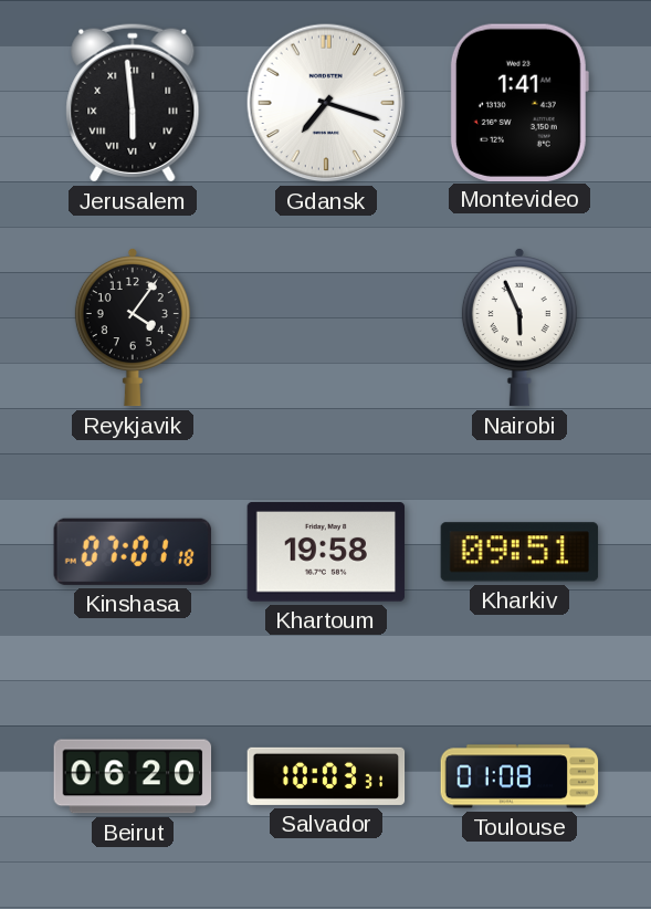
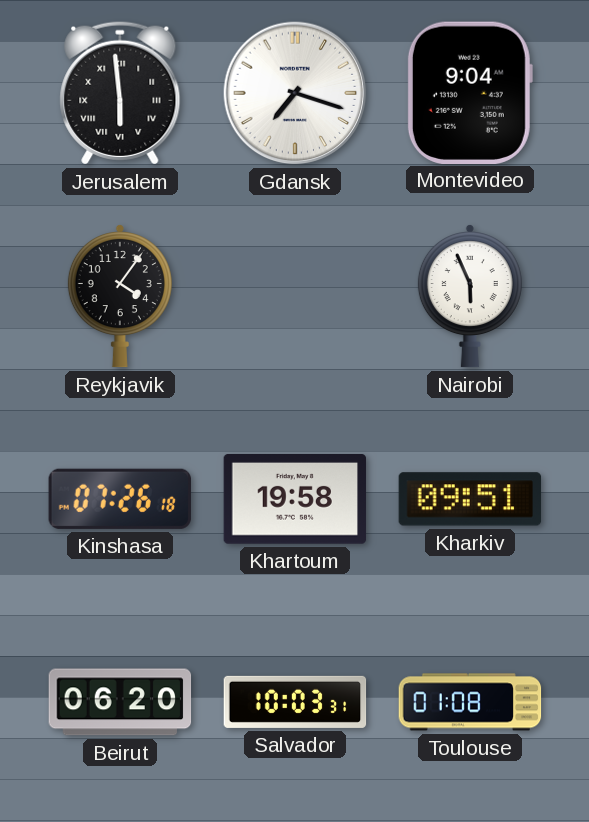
Montevideo: 1:41 -> 9:04 (470, 92)
Kinshasa: 07:01 -> 07:26 (120, 499)
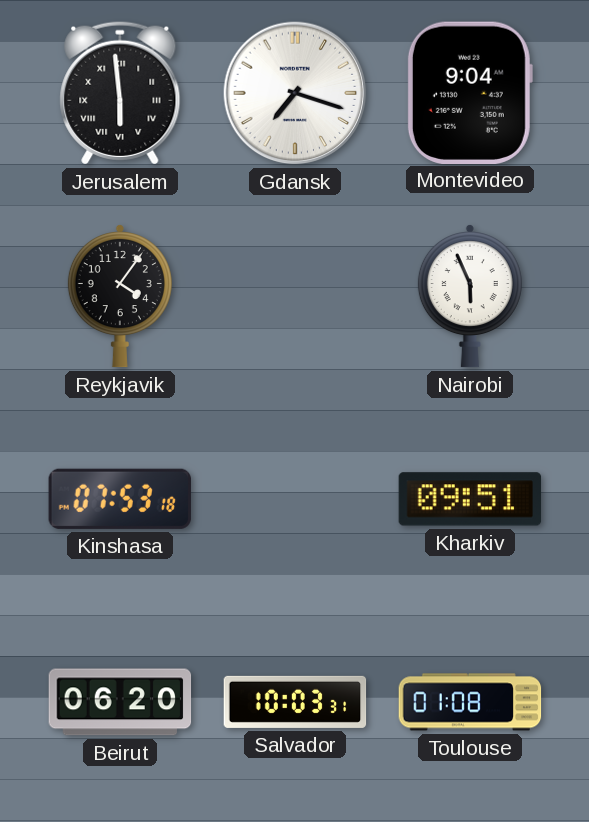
Kinshasa: 07:26 -> 07:53 (120, 499)
Khartoum: 19:58 -> none (295, 500)
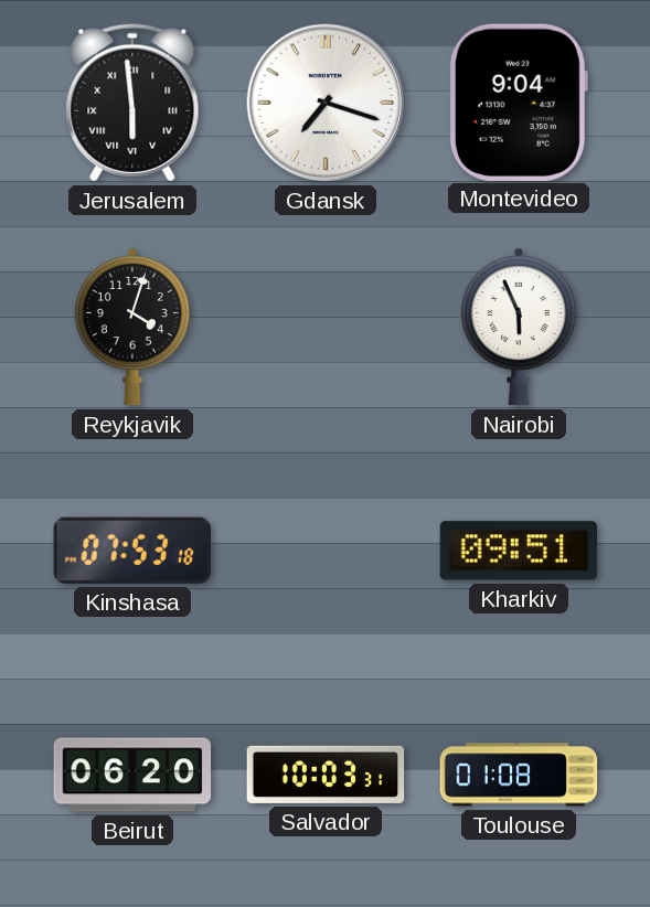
Reykjavik: 4:06 -> 4:03 (132, 327)
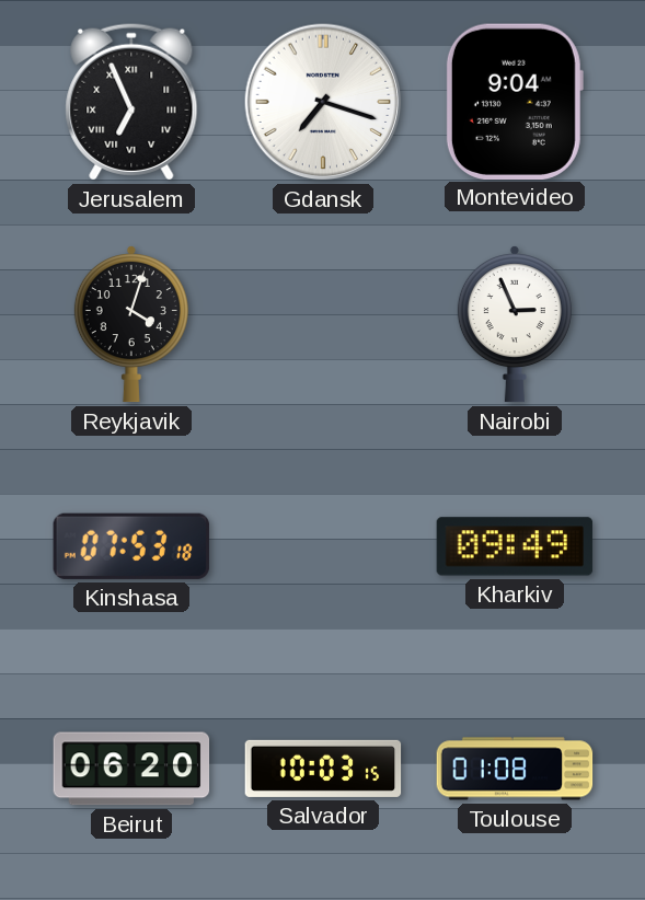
Jerusalem: 5:59 -> 6:56 (131, 102)
Nairobi: 5:56 -> 2:56 (515, 324)
Kharkiv: 09:51 -> 09:49 (515, 546)
Salvador: 10:03:31 -> 10:03:15 (323, 769)
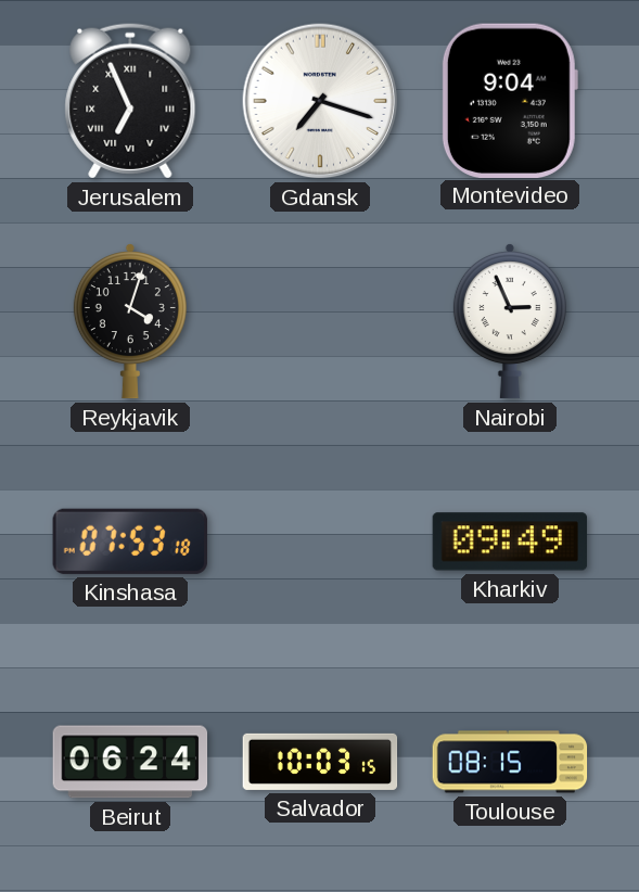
Beirut: 06:20 -> 06:24 (130, 762)
Toulouse: 01:08 -> 08:15 (510, 762)
